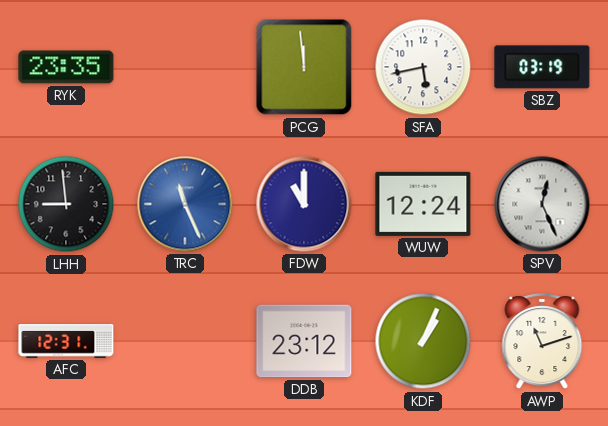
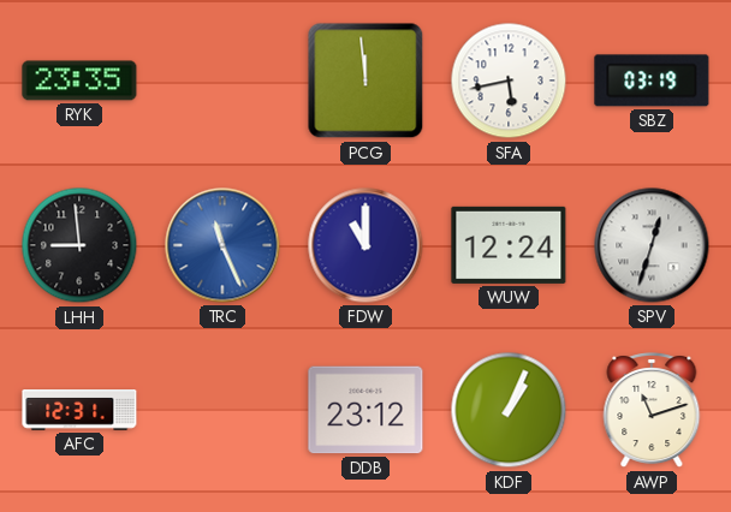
SPV: 12:26 -> 12:33 (652, 245)
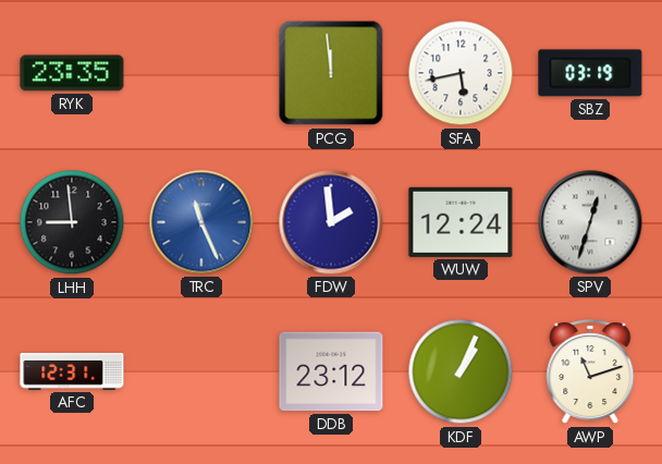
FDW: 11:00 -> 1:59 (331, 222)
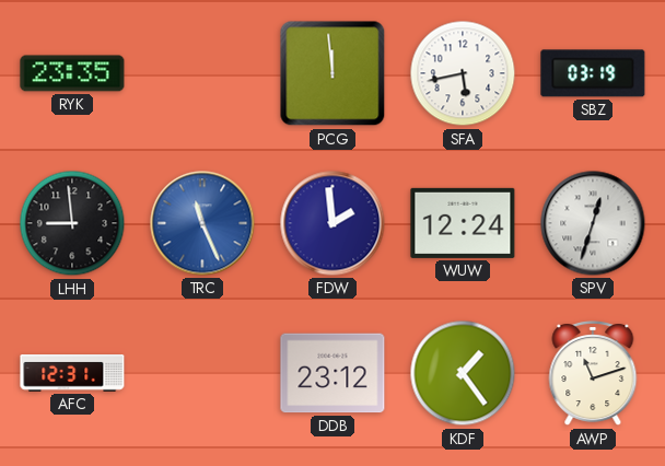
KDF: 1:04 -> 1:24 (463, 373)
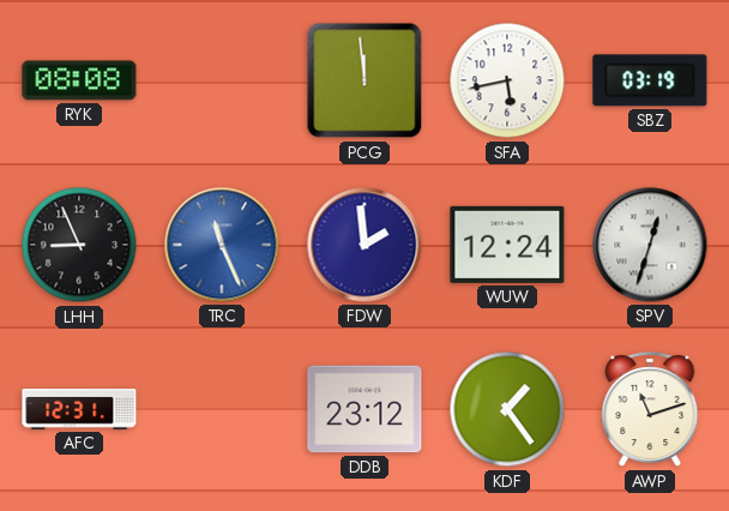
RYK: 23:35 -> 08:08 (79, 80)
LHH: 8:59 -> 8:56 (79, 245)
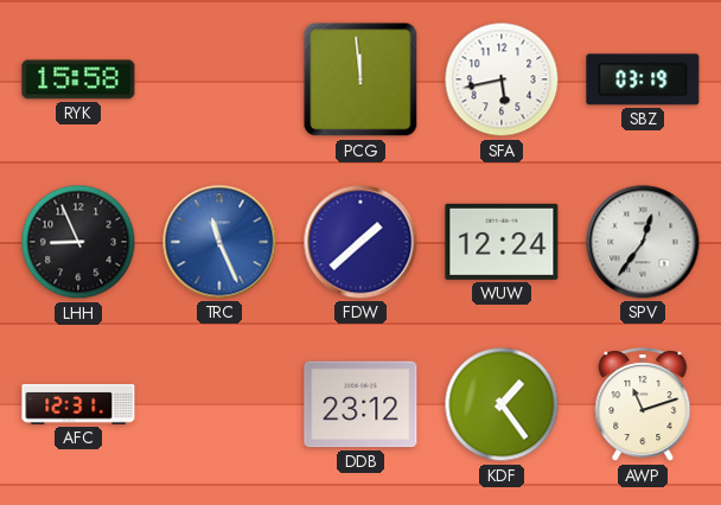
RYK: 08:08 -> 15:58 (78, 79)
FDW: 1:59 -> 1:38 (360, 242)
SPV: 12:33 -> 12:36 (643, 242)
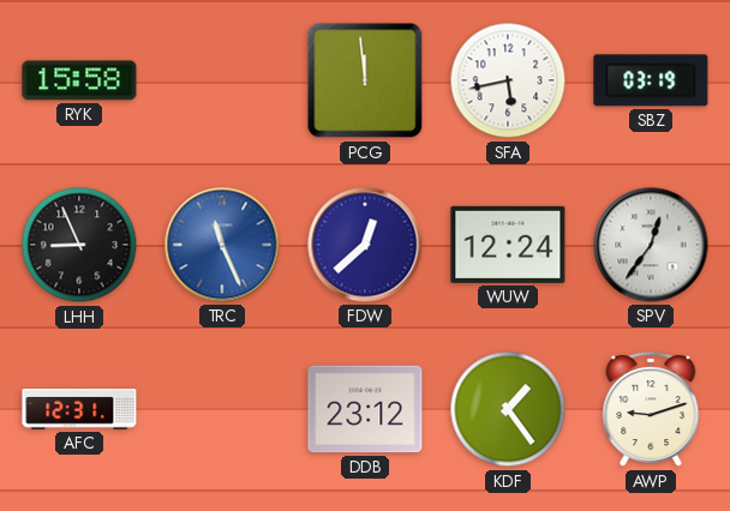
FDW: 1:38 -> 12:38 (365, 245)
AWP: 11:12 -> 9:12 (651, 410)
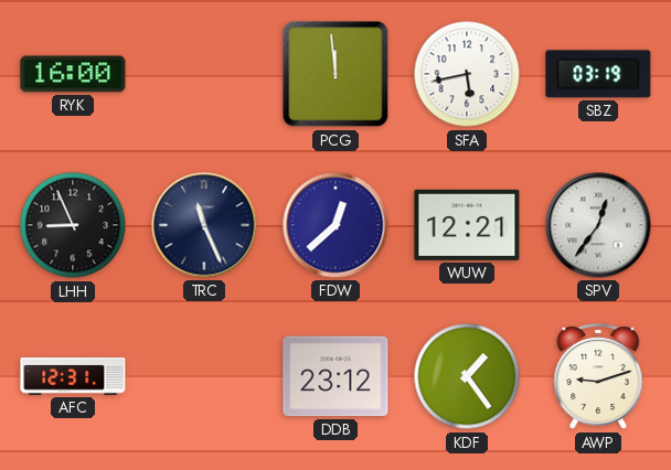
RYK: 15:58 -> 16:00 (73, 74)
TRC dial: blue -> navy (204, 225)
WUW: 12:24 -> 12:21 (467, 225)
